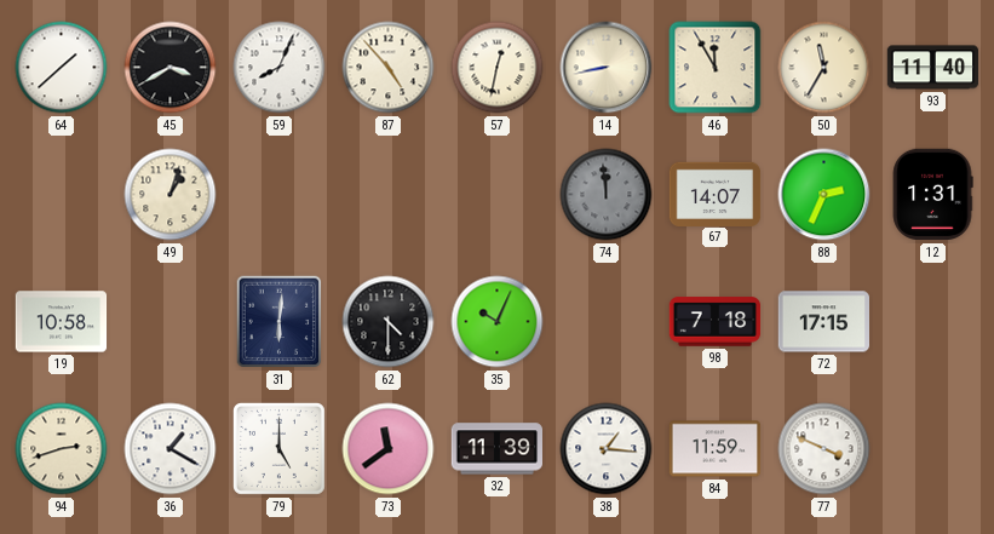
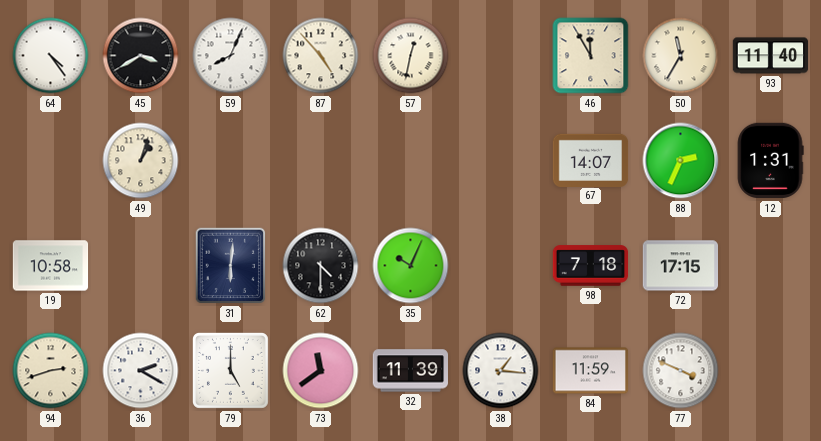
64: 1:38 -> 4:24 (51, 56)
14: 8:43 -> none (607, 68)
74: 11:59 -> none (607, 195)
36: 1:20 -> 2:20 (141, 371)
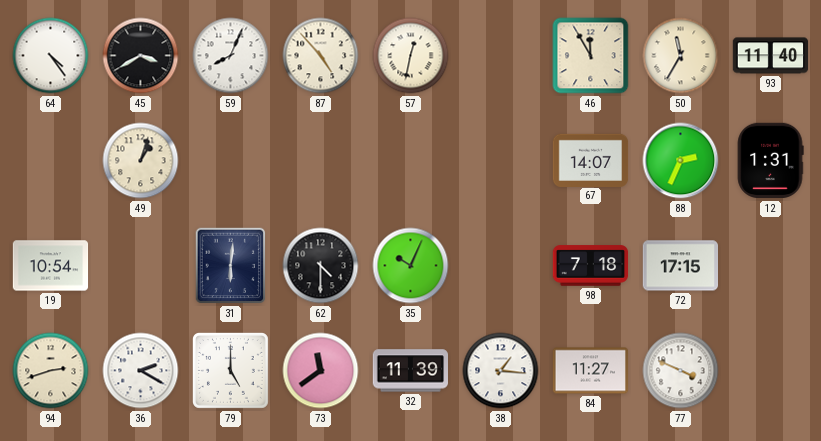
19: 10:58 -> 10:54 (51, 266)
84: 11:59 -> 11:27 (591, 371)
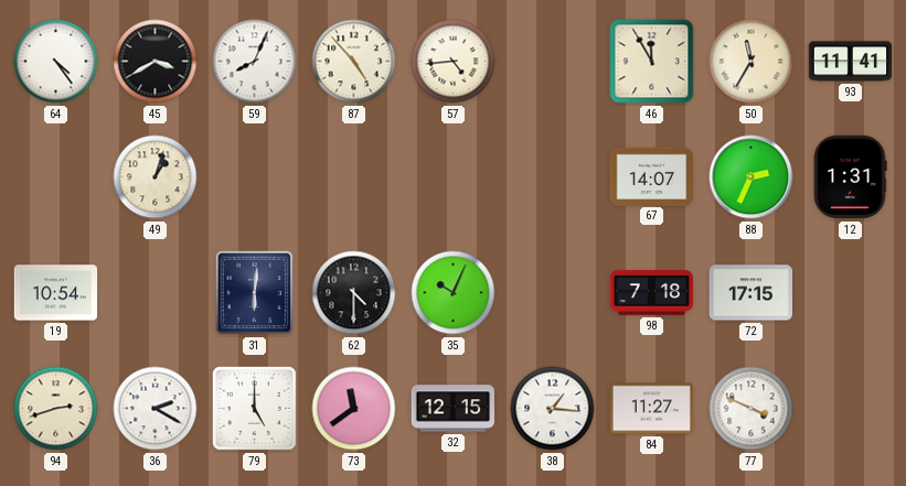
57: 12:32 -> 4:44 (454, 62)
93: 11:40 -> 11:41 (851, 62)
32: 11:39 -> 12:15 (452, 409)
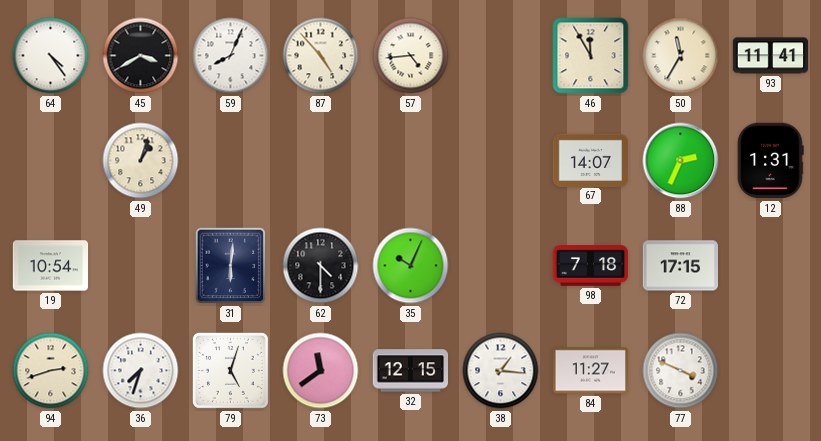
36: 2:20 -> 7:33 (141, 371)
79: 5:00 -> 5:03 (230, 370)
